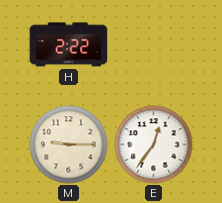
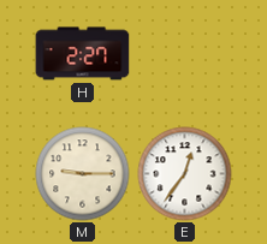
H: 2:22 -> 2:27 (83, 54)
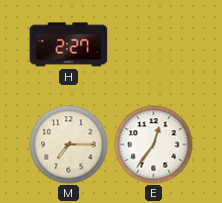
M: 9:15 -> 7:15 (69, 145)
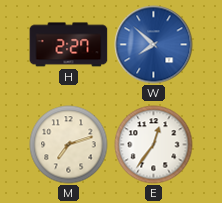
W: none -> 7:52 (154, 45)
M: 7:15 -> 7:12 (69, 145)
